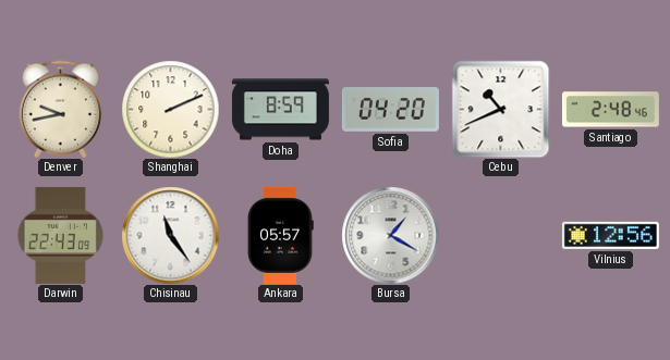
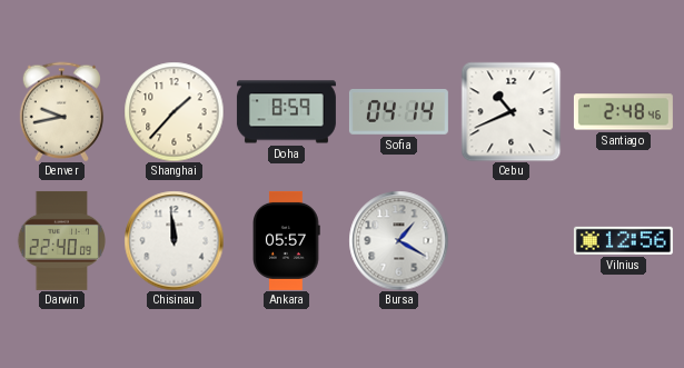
Shanghai: 2:11 -> 1:37 (174, 111)
Sofia: 04:20 -> 04:14 (398, 112)
Darwin: 22:43 -> 22:40 (61, 240)
Chisinau: 11:24 -> 11:59 (174, 240)
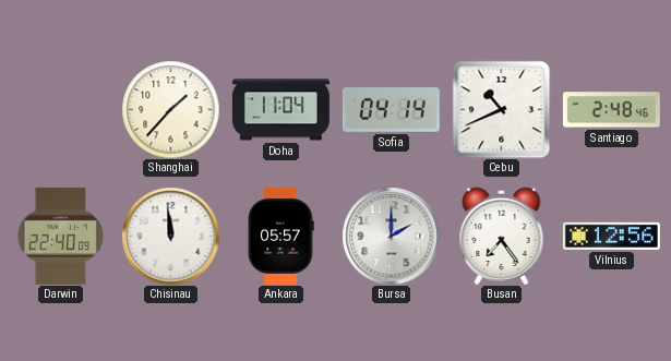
Denver: 9:43 -> none (61, 111)
Doha: 8:59 -> 11:04 (280, 110)
Bursa: 1:20 -> 2:00 (391, 236)
Busan: none -> 7:24 (502, 236)
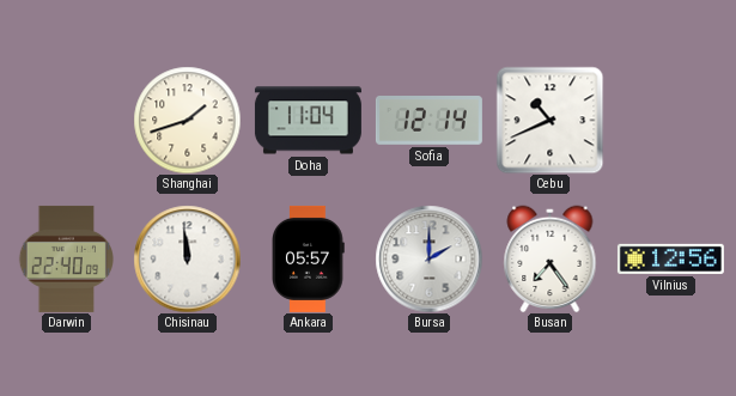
Shanghai: 1:37 -> 1:42 (187, 120)
Sofia: 04:14 -> 12:14 (428, 121)
Santiago: 2:48 -> none (611, 110)
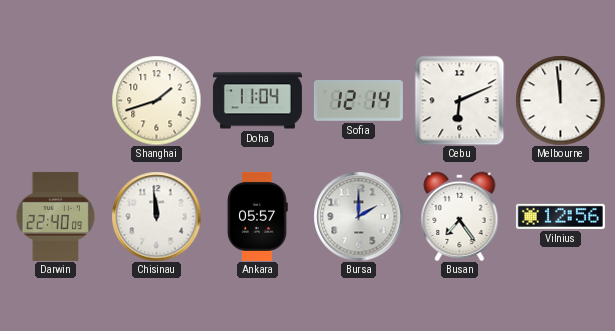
Cebu: 10:41 -> 6:11 (459, 100)
Melbourne: none -> 11:59 (560, 100)
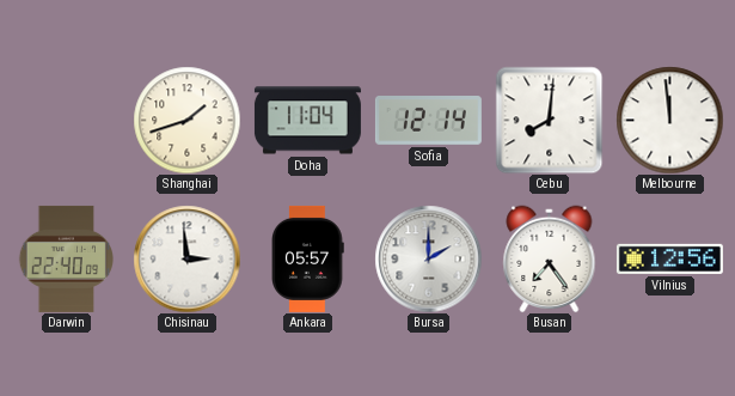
Cebu: 6:11 -> 8:01 (549, 120)
Chisinau: 11:59 -> 2:59 (186, 258)
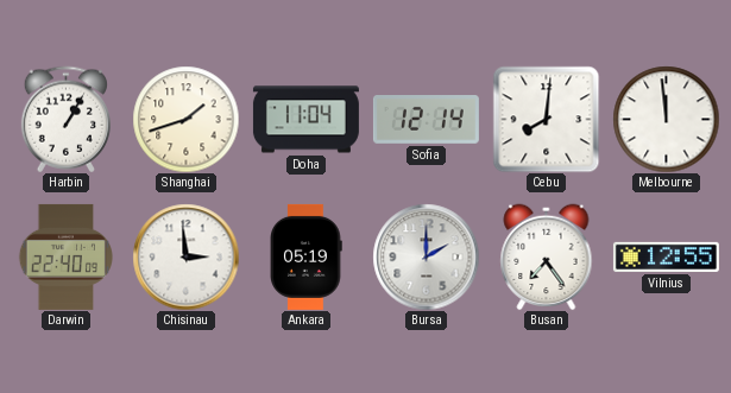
Harbin: none -> 1:05 (65, 119)
Ankara: 05:57 -> 05:19 (307, 256)
Vilnius: 12:56 -> 12:55 (666, 256)
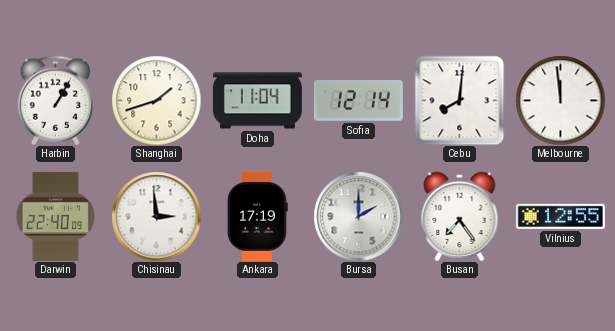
Ankara: 05:19 -> 17:19 (258, 216)
